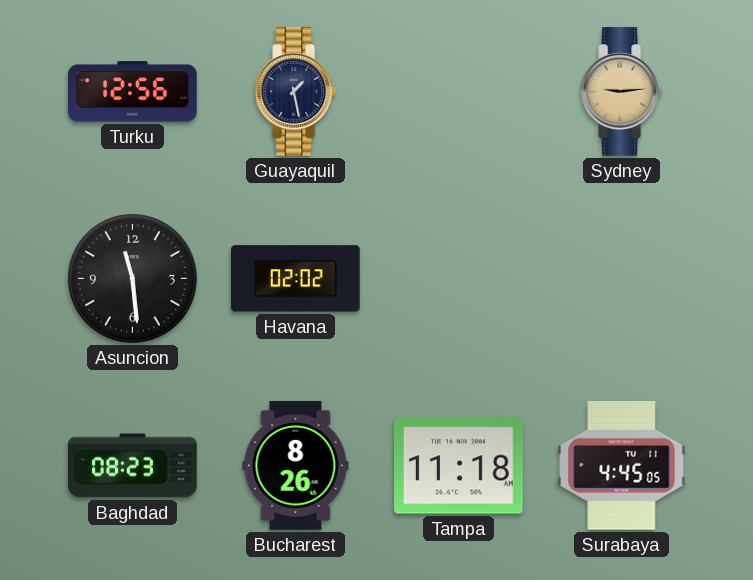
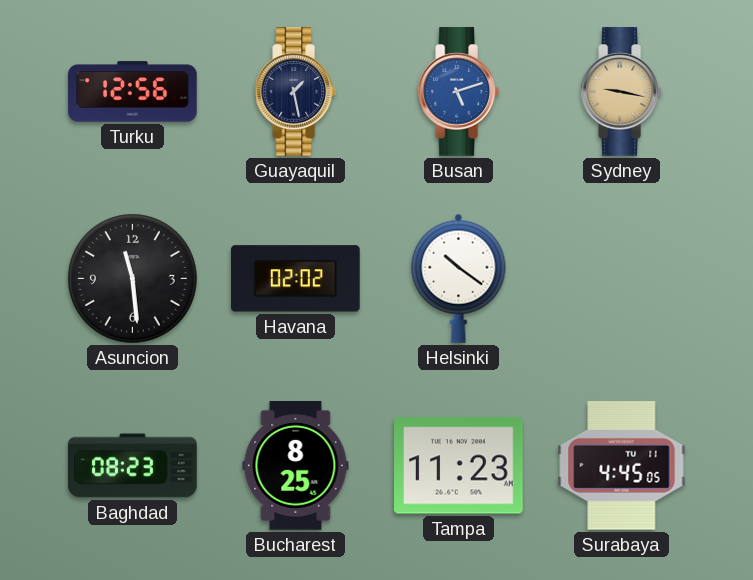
Busan: none -> 5:12 (458, 92)
Sydney: 9:14 -> 9:17 (621, 92)
Helsinki: none -> 10:21 (459, 278)
Bucharest: 8:26 -> 8:25 (296, 466)
Tampa: 11:18 -> 11:23 (459, 466)
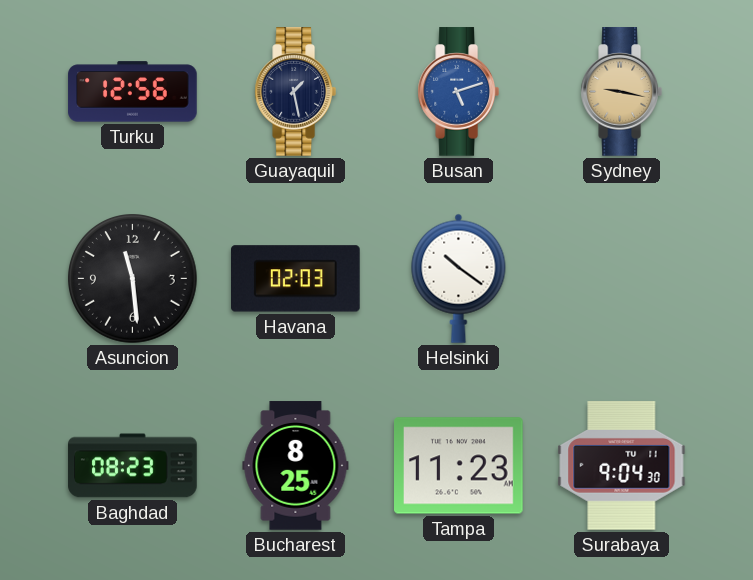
Havana: 02:02 -> 02:03 (296, 279)
Surabaya: 4:45 -> 9:04 (622, 466)
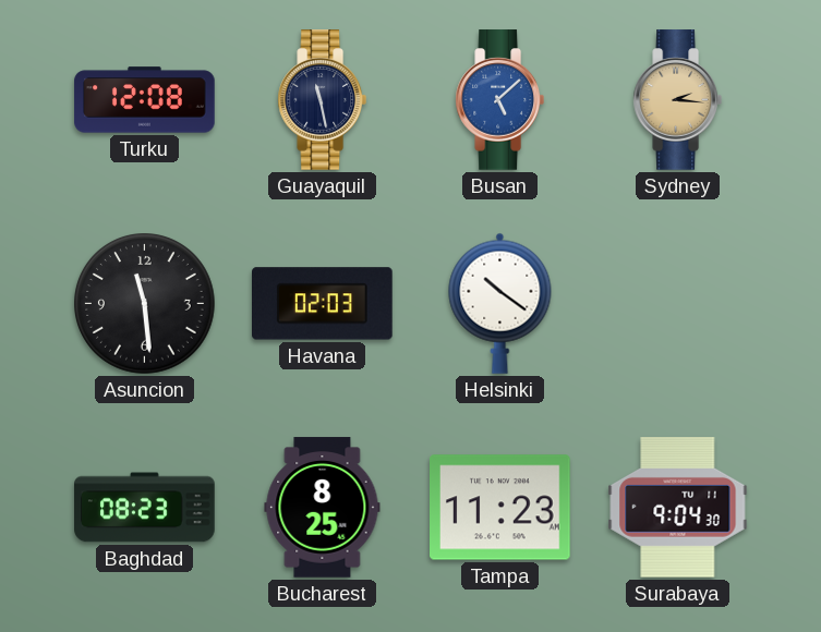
Turku: 12:56 -> 12:08 (145, 100)
Guayaquil: 1:28 -> 11:28 (322, 100)
Busan: 5:12 -> 5:08 (499, 100)
Sydney: 9:17 -> 2:16 (677, 100)
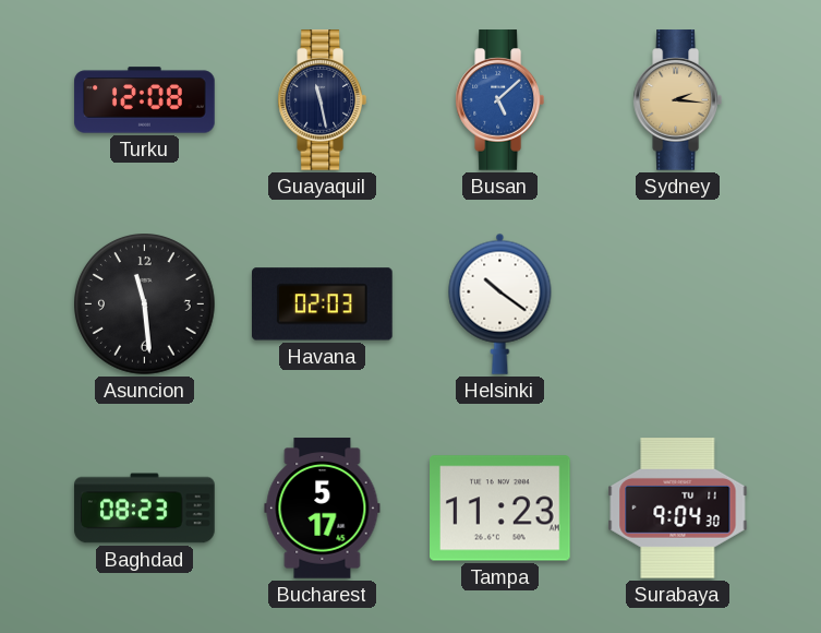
Bucharest: 8:25 -> 5:17 (323, 509)
